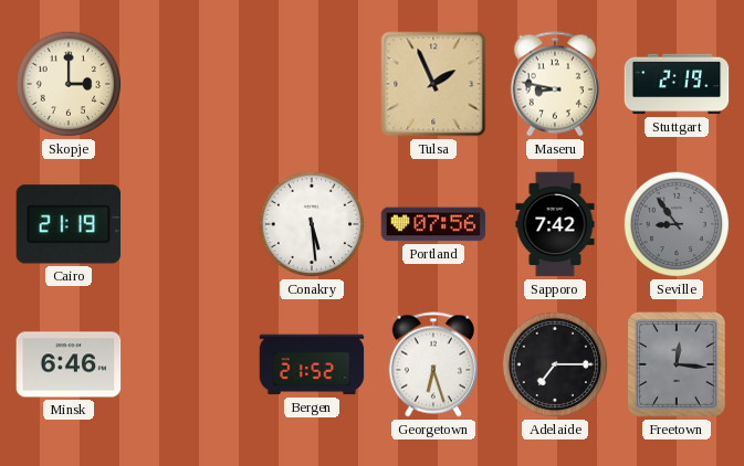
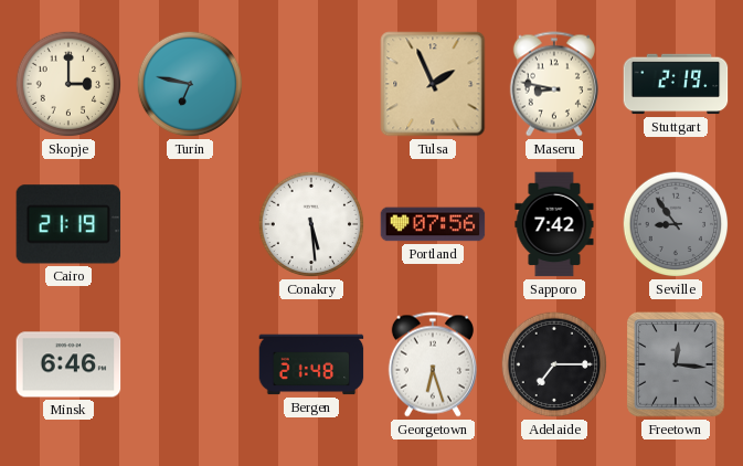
Turin: none -> 6:47 (190, 84)
Bergen: 21:52 -> 21:48 (311, 364)
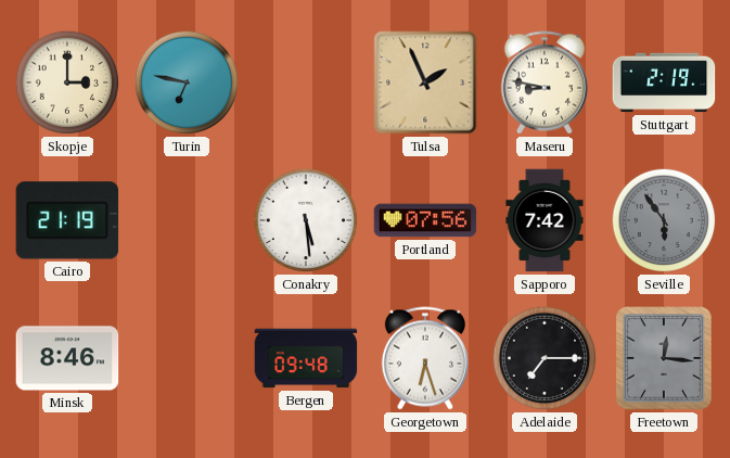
Seville: 8:54 -> 5:54 (664, 220)
Minsk: 6:46 -> 8:46 (67, 358)
Bergen: 21:48 -> 09:48 (306, 358)
